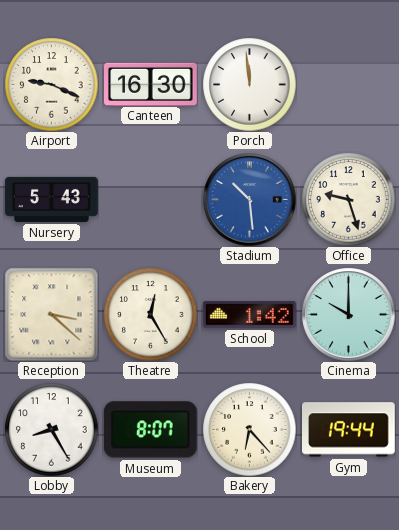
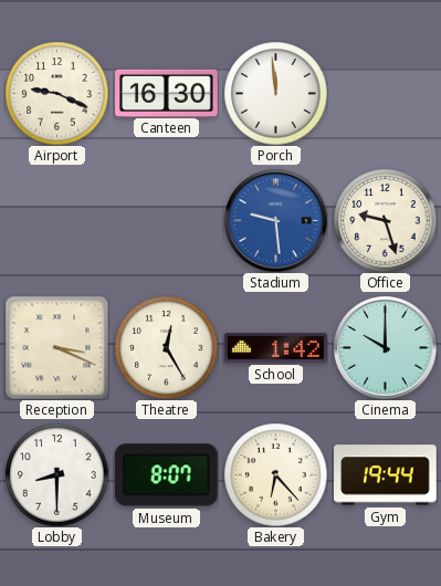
Nursery: 5:43 -> none (52, 199)
Stadium: 10:29 -> 9:29 (275, 220)
Reception: 3:22 -> 3:19 (56, 347)
Lobby: 8:25 -> 8:30 (56, 474)
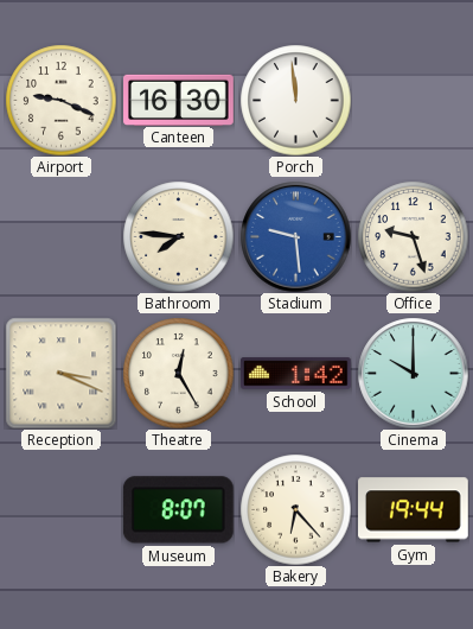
Bathroom: none -> 7:46 (178, 236)
Lobby: 8:30 -> none (56, 474)
